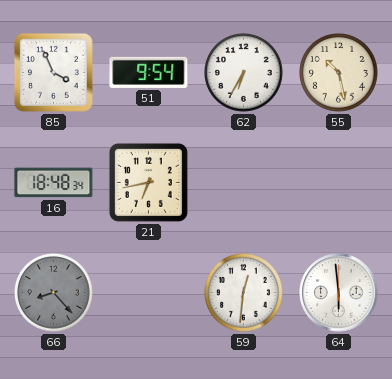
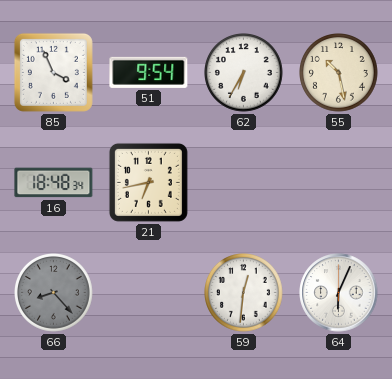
64: 5:59 -> 6:04 (339, 293)
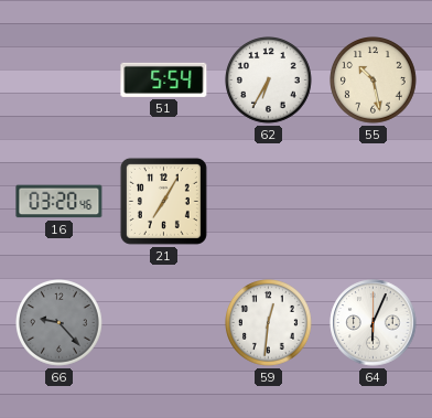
85: 3:56 -> none (53, 72)
51: 9:54 -> 5:54 (164, 79)
16: 18:48 -> 03:20 (60, 202)
21: 6:43 -> 7:05 (163, 201)
66: 8:23 -> 9:23 (60, 323)
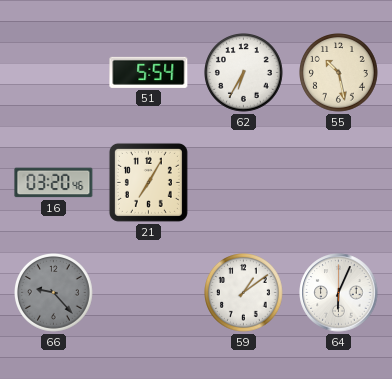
59: 12:31 -> 1:09 (244, 293)
